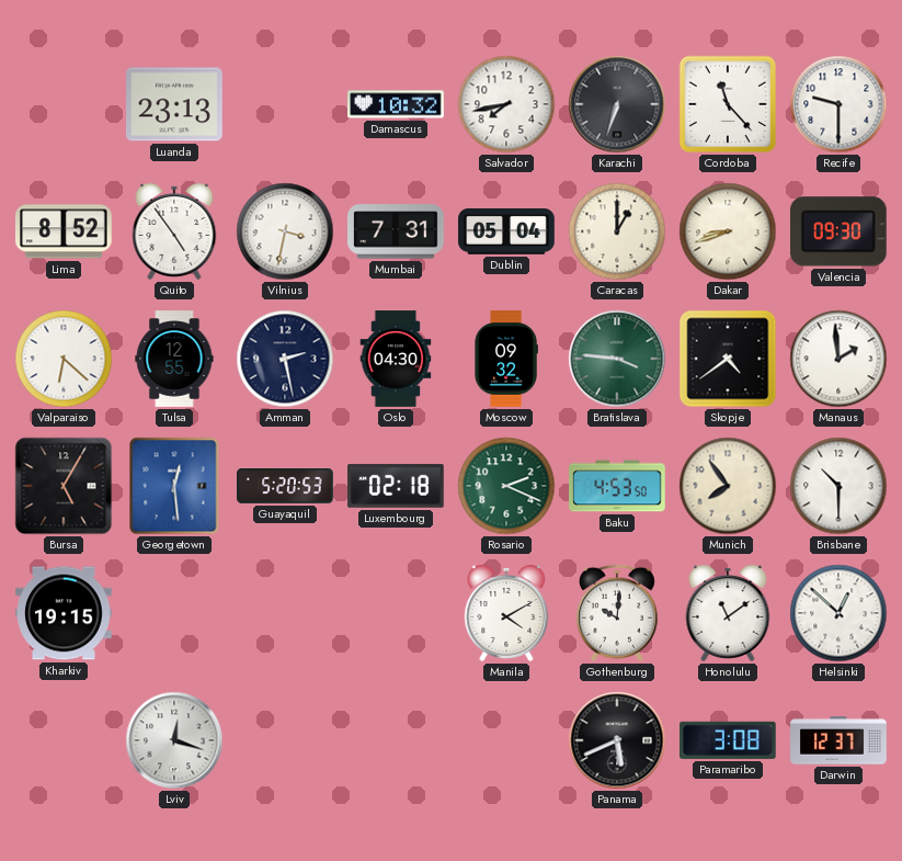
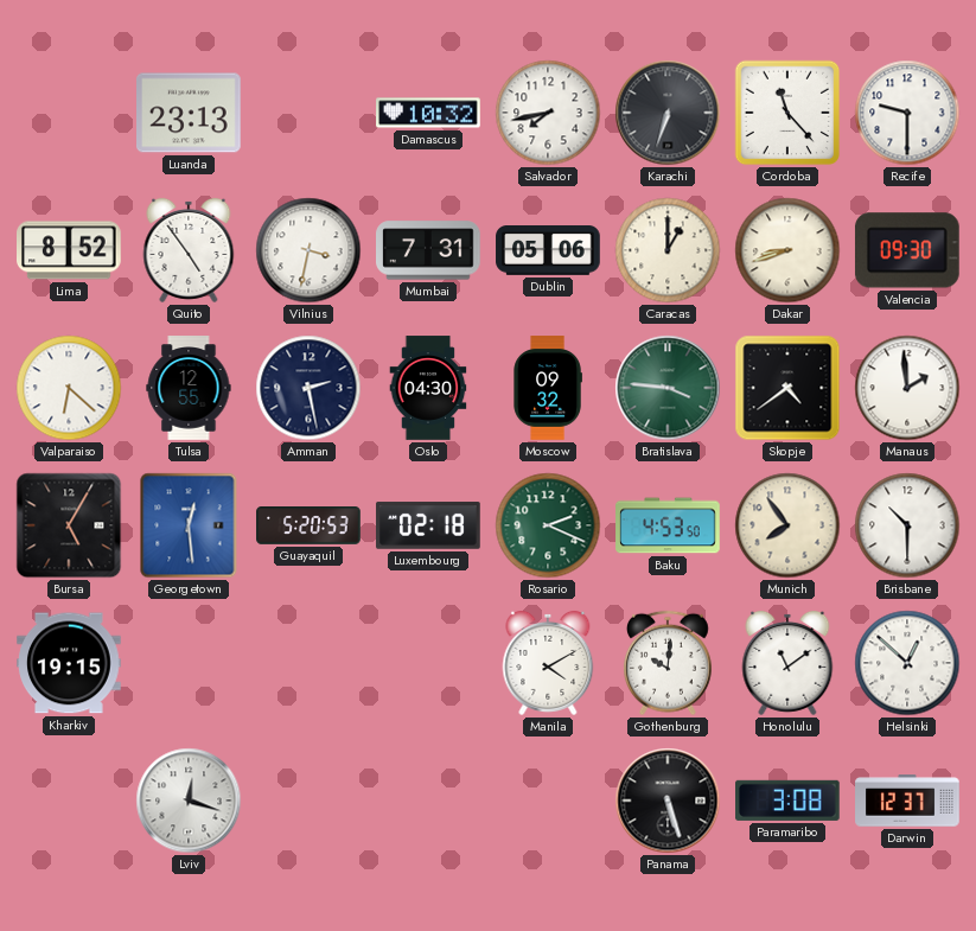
Dublin: 05:04 -> 05:06 (548, 251)
Panama: 5:41 -> 5:27 (668, 801)
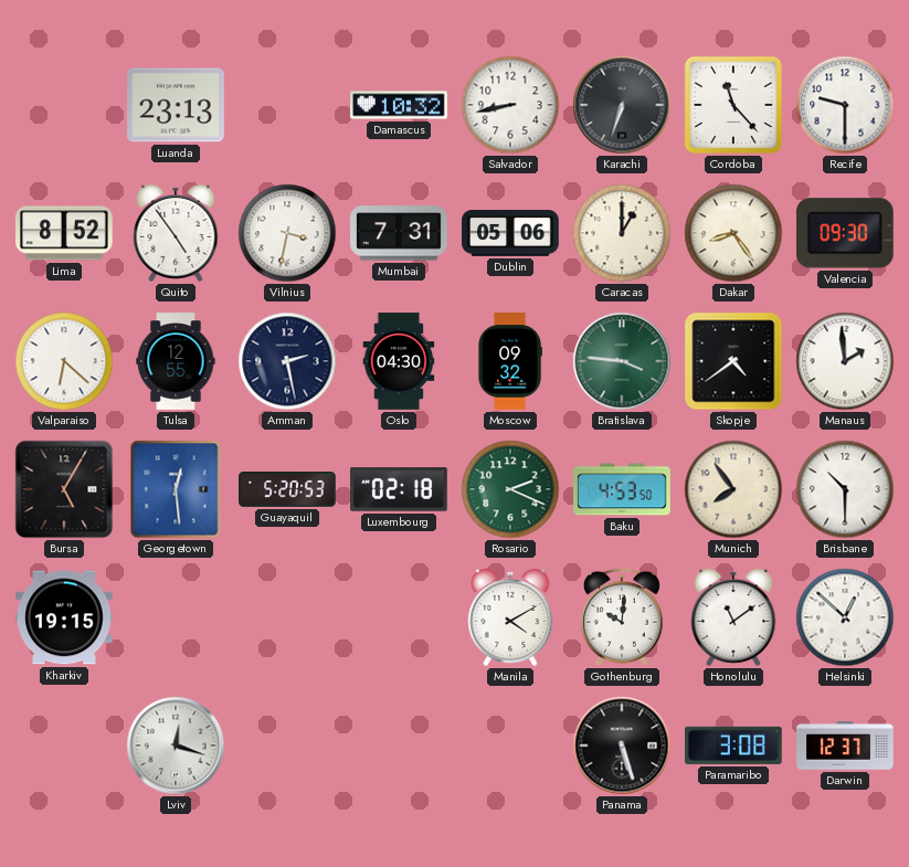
Salvador: 7:43 -> 8:43 (510, 105)
Dakar: 8:42 -> 8:24 (733, 233)
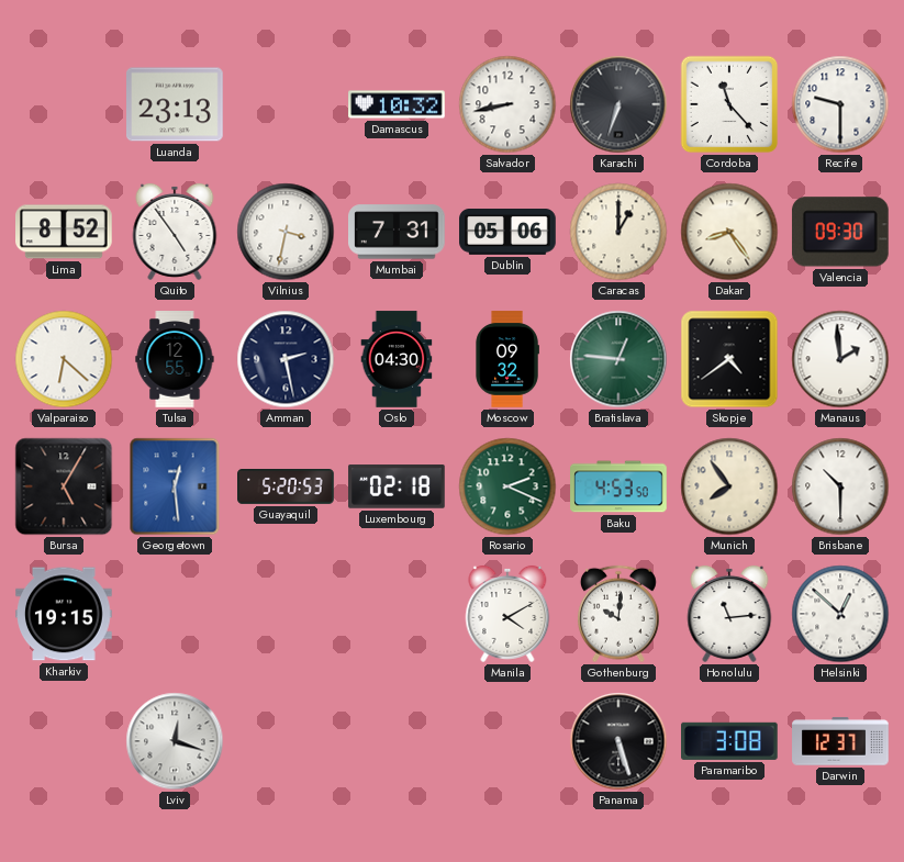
Bratislava: 3:46 -> 12:46 (618, 359)
Honolulu: 11:09 -> 11:14 (729, 614)
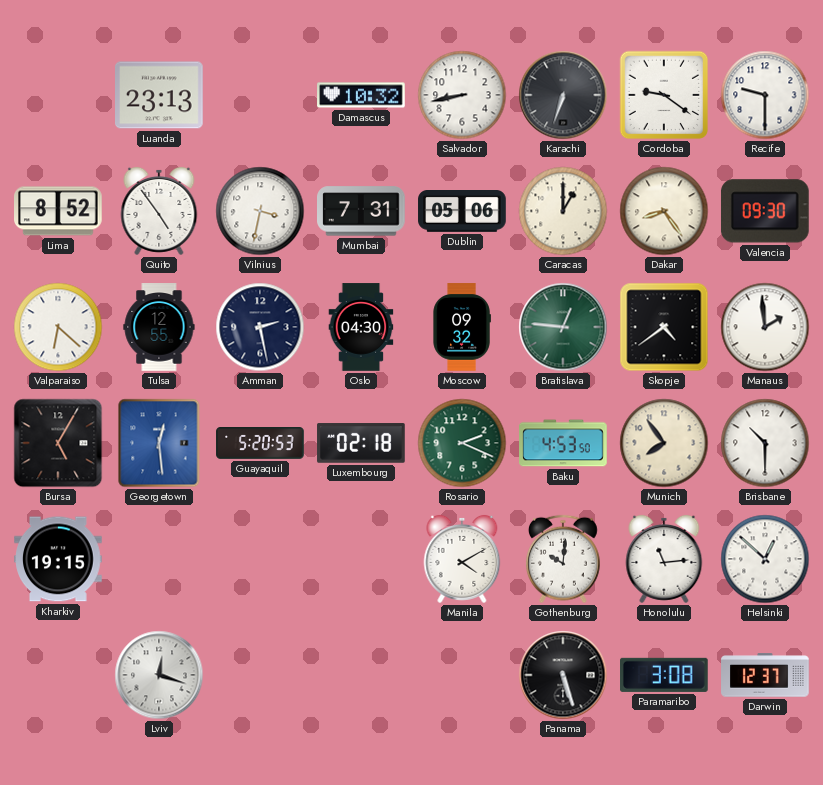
Cordoba: 11:23 -> 9:21 (664, 95)
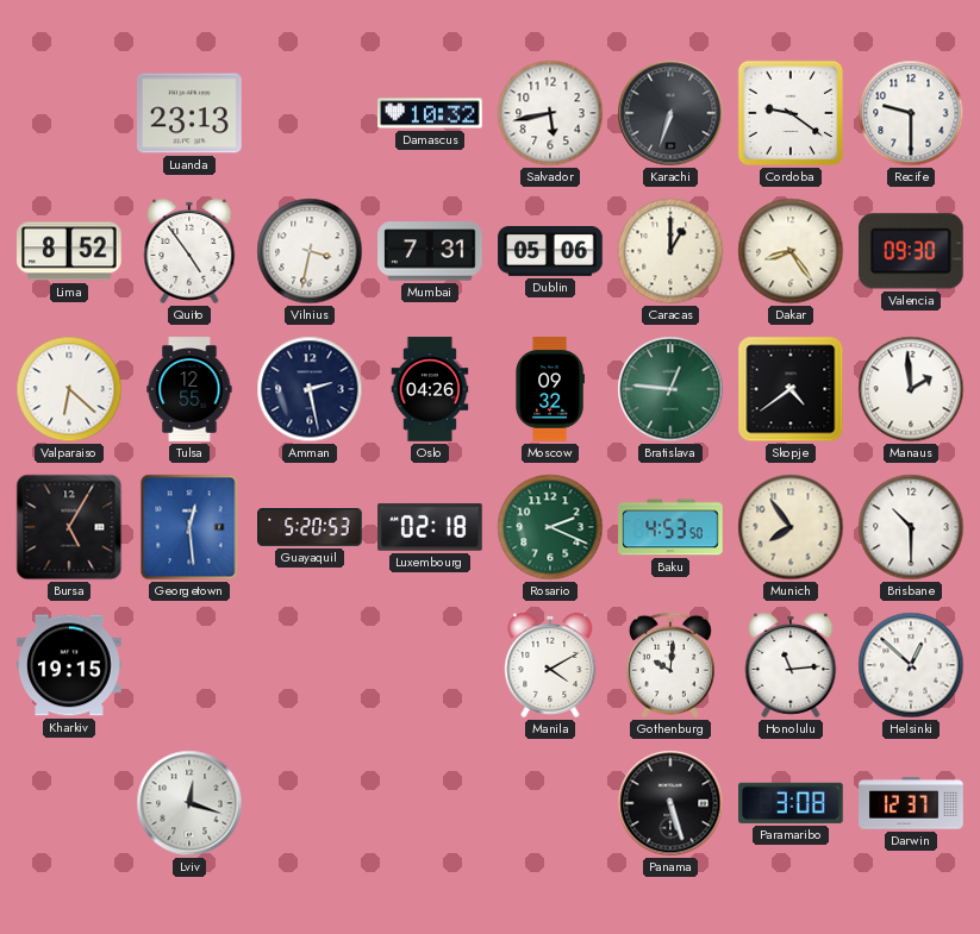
Salvador: 8:43 -> 5:43 (550, 113)
Oslo: 04:30 -> 04:26 (430, 389)
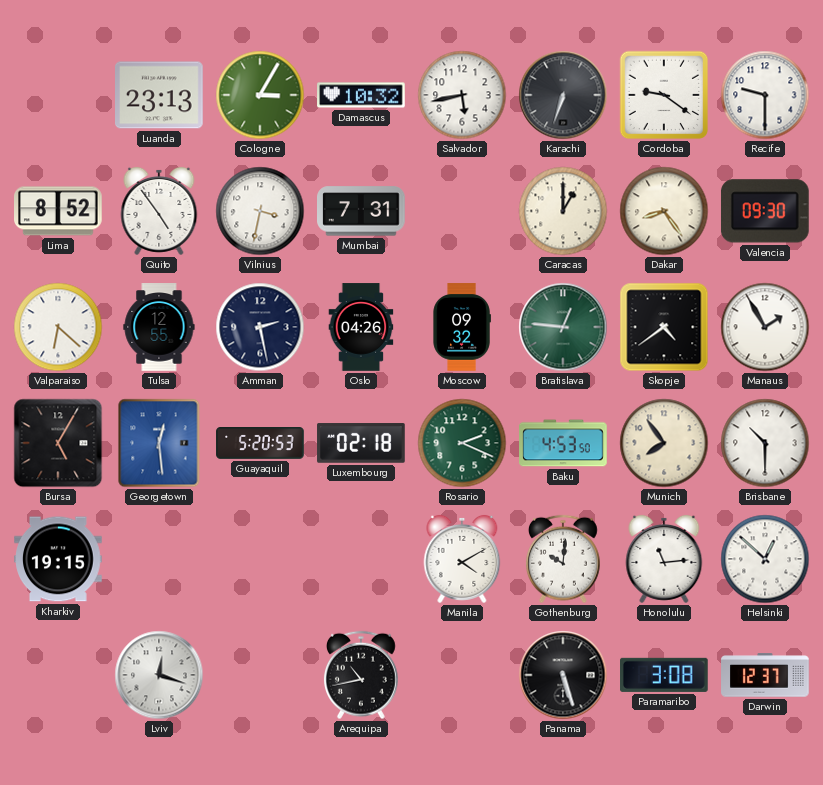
Cologne: none -> 3:05 (260, 95)
Dublin: 05:06 -> none (550, 252)
Manaus: 1:59 -> 1:55 (765, 327)
Arequipa: none -> 10:43 (361, 675)
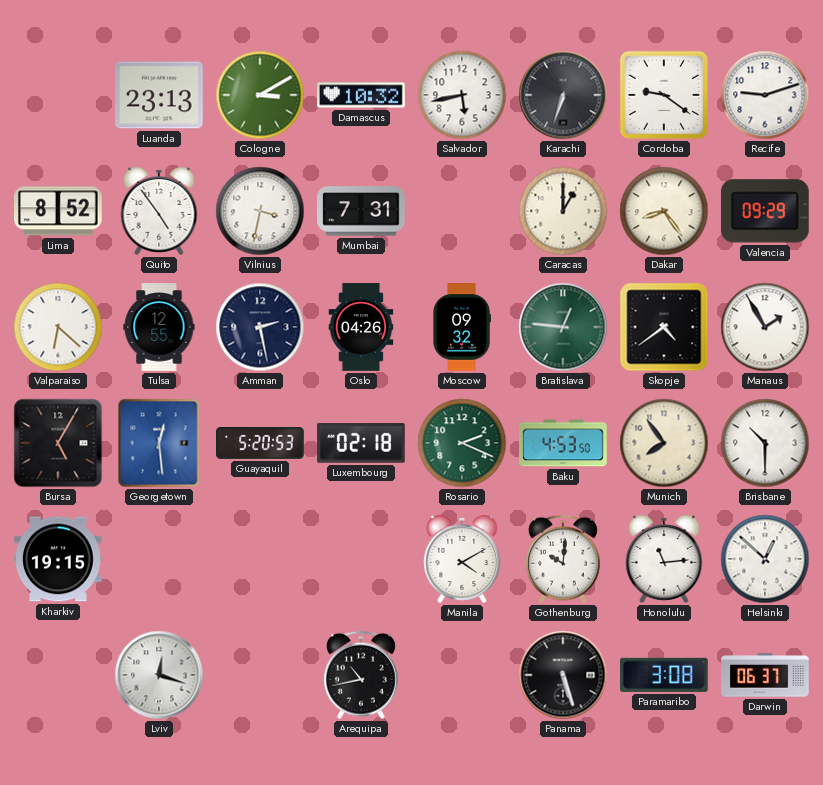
Cologne: 3:05 -> 3:10 (260, 95)
Recife: 9:30 -> 9:12 (765, 95)
Valencia: 09:30 -> 09:29 (765, 211)
Darwin: 12:37 -> 06:37 (765, 675)
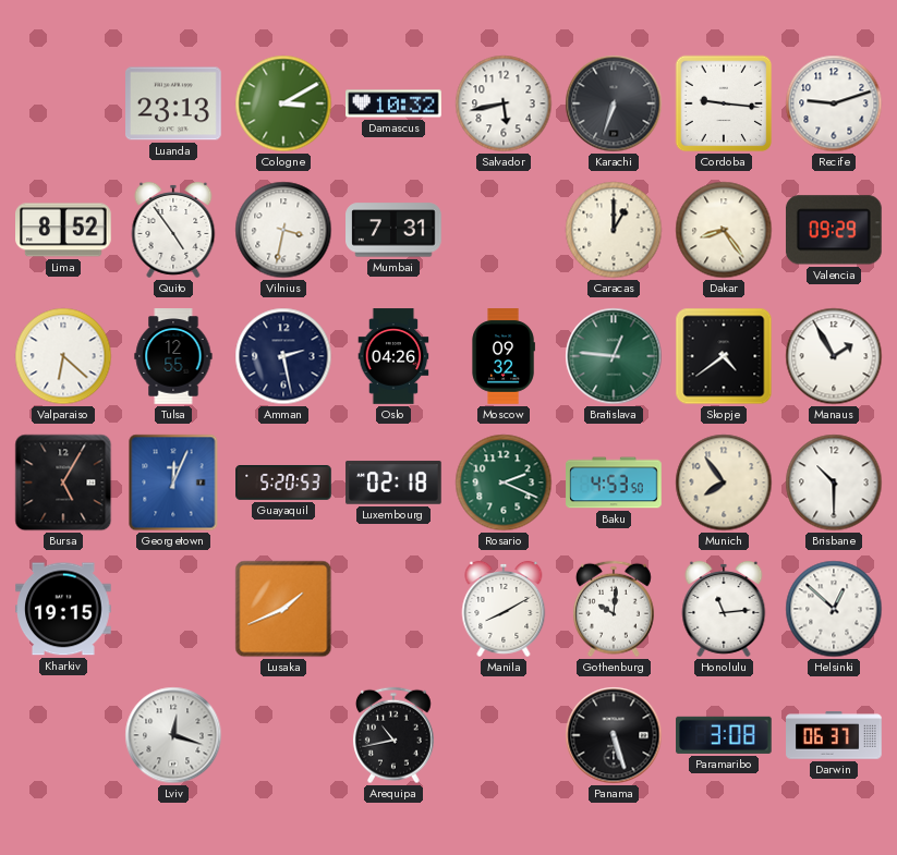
Cordoba: 9:21 -> 9:16 (724, 103)
Georgetown: 12:29 -> 12:04 (173, 483)
Lusaka: none -> 1:41 (283, 609)
Manila: 4:10 -> 8:10 (504, 609)
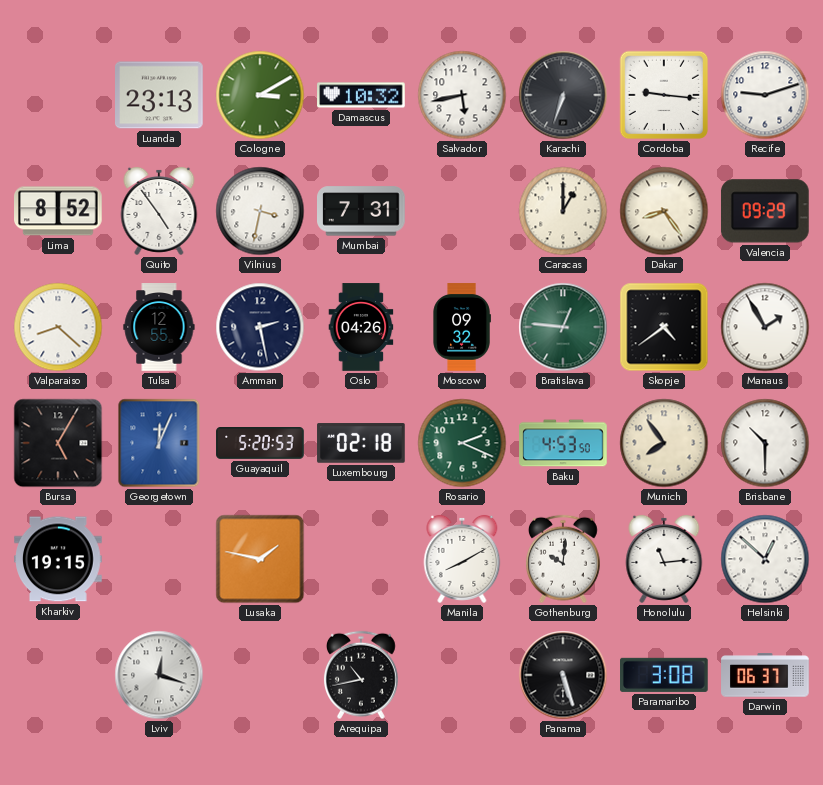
Valparaiso: 6:22 -> 8:22 (58, 327)
Lusaka: 1:41 -> 1:47 (260, 559)
